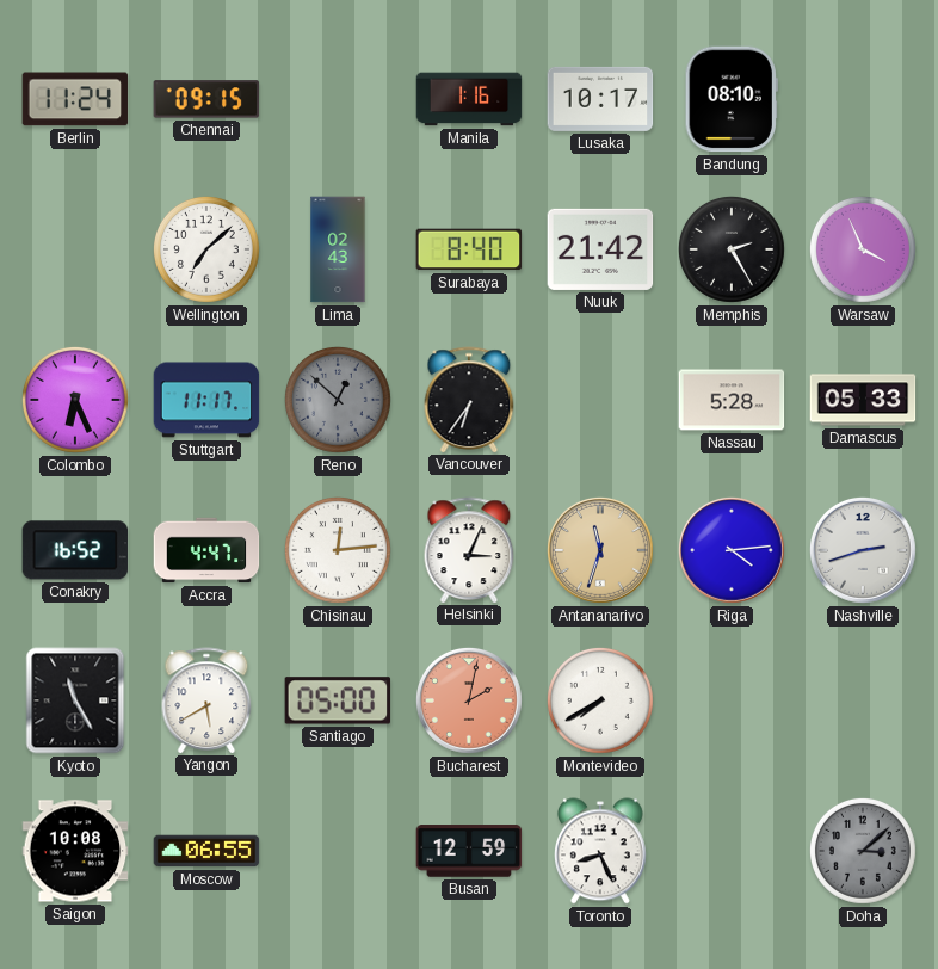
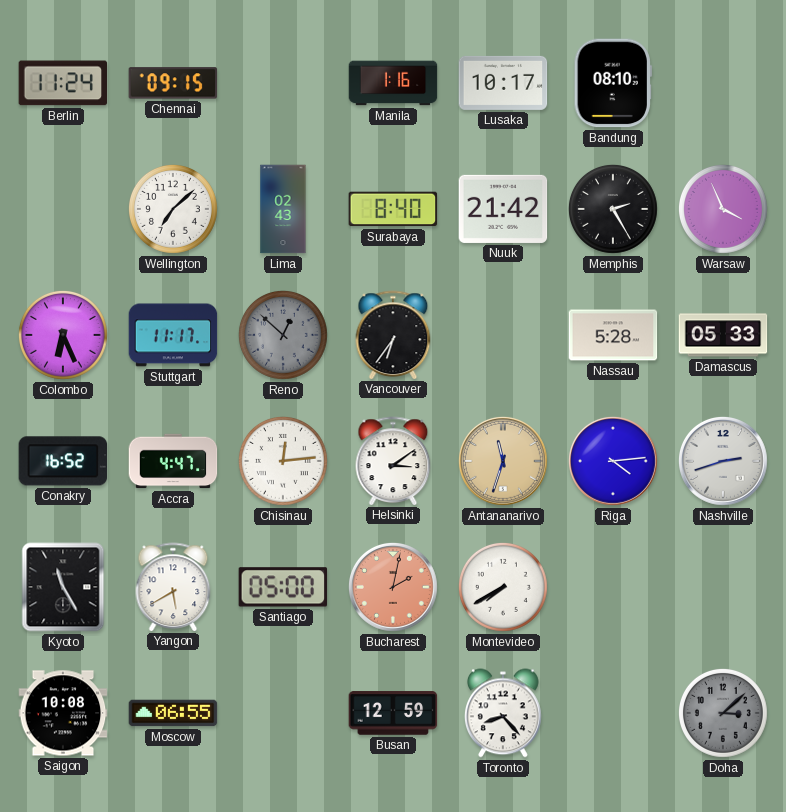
Helsinki: 3:04 -> 3:09 (393, 461)
Toronto: 8:26 -> 8:23 (503, 713)
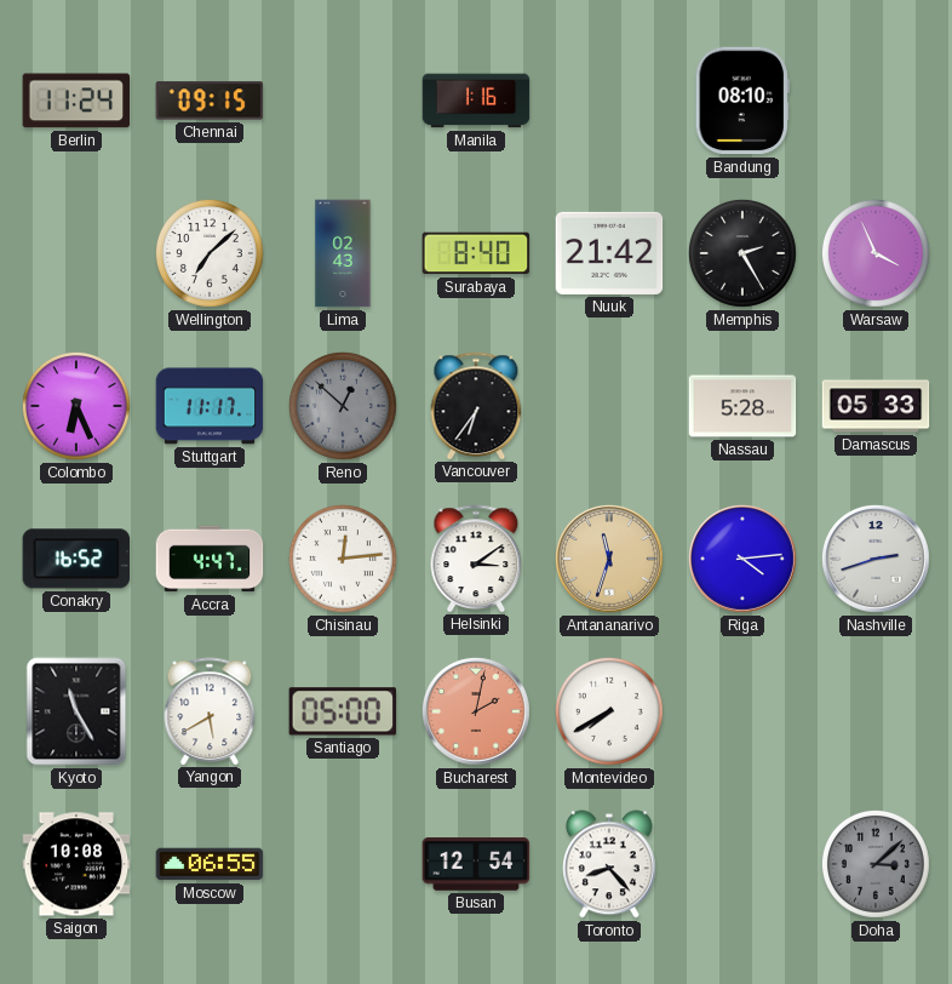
Lusaka: 10:17 -> none (503, 83)
Busan: 12:59 -> 12:54 (476, 864)
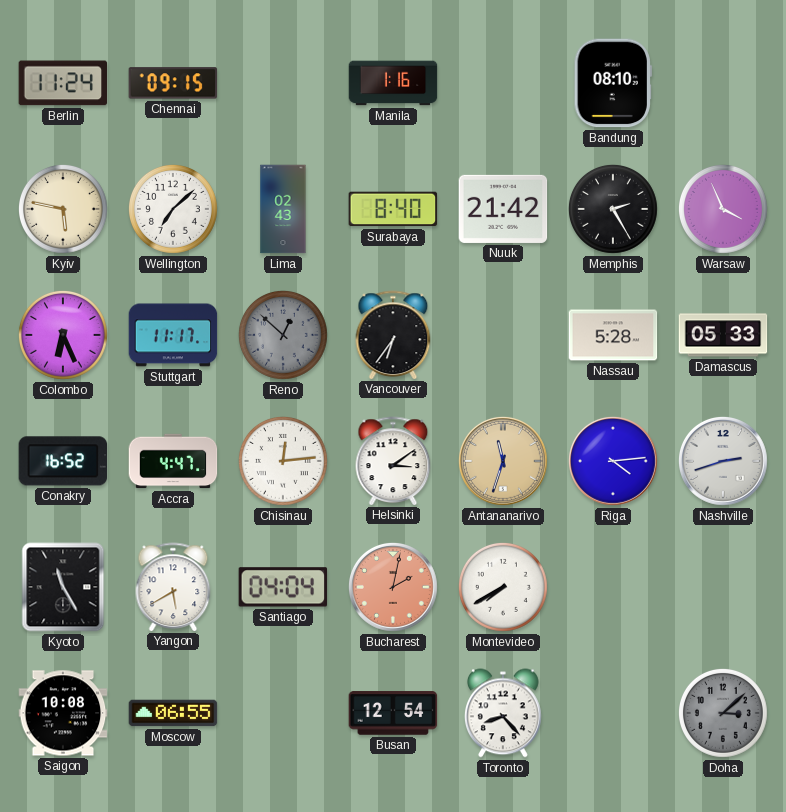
Kyiv: none -> 5:47 (63, 209)
Santiago: 05:00 -> 04:04 (283, 587)
